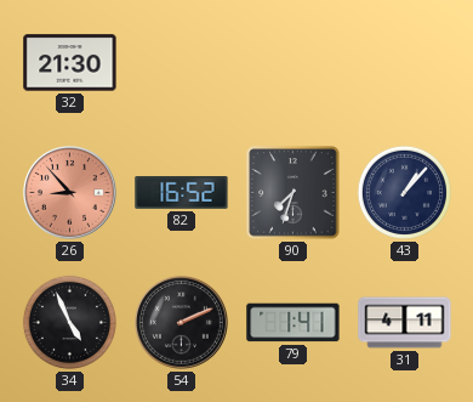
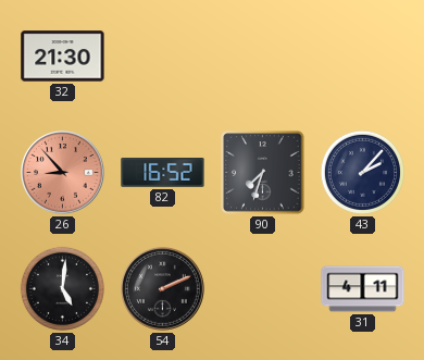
43: 1:07 -> 2:07 (362, 172)
34: 4:56 -> 5:01 (62, 288)
79: 1:41 -> none (294, 323)
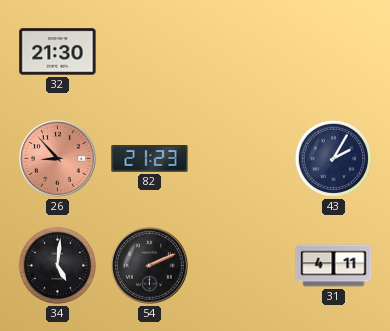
82: 16:52 -> 21:23 (150, 159)
90: 7:33 -> none (263, 173)
43: 2:07 -> 2:05 (333, 158)
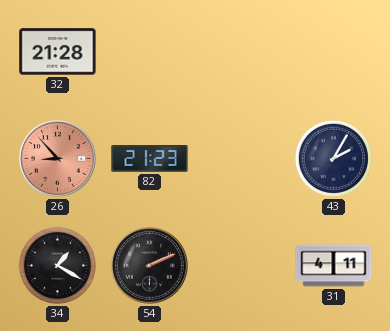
32: 21:30 -> 21:28 (58, 52)
34: 5:01 -> 1:20 (57, 265)
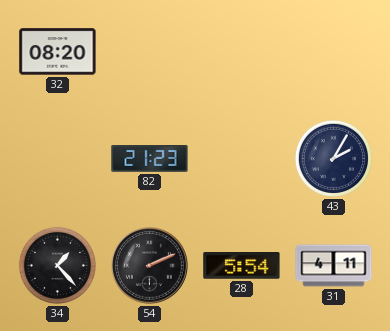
32: 21:28 -> 08:20 (58, 52)
26: 8:53 -> none (58, 159)
34: 1:20 -> 1:23 (57, 265)
28: none -> 5:54 (242, 266)
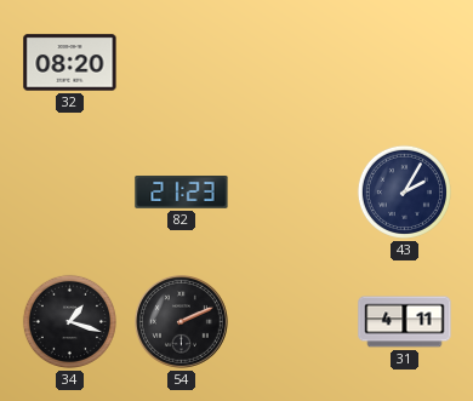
34: 1:23 -> 1:18 (69, 321)
28: 5:54 -> none (242, 266)
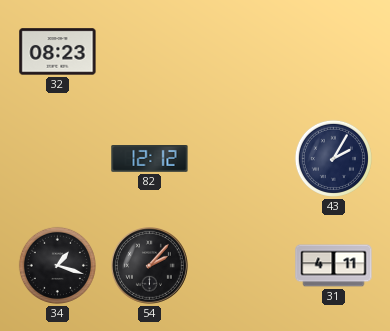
32: 08:20 -> 08:23 (58, 52)
82: 21:23 -> 12:12 (150, 159)
54: 2:11 -> 2:07 (150, 266)
